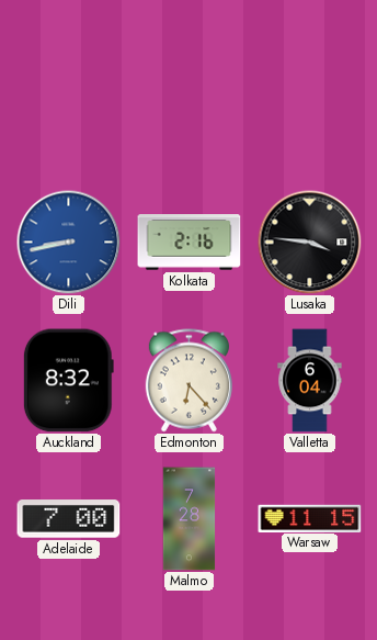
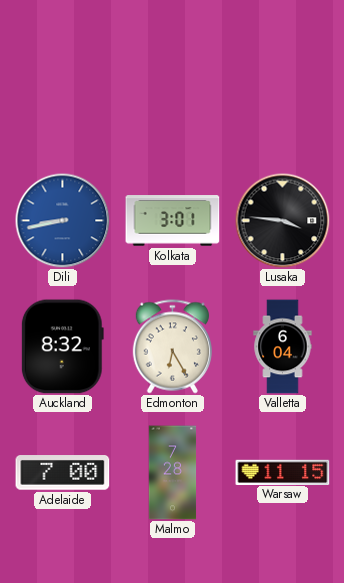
Kolkata: 2:16 -> 3:01 (173, 221)
Edmonton: 6:23 -> 6:25 (172, 347)
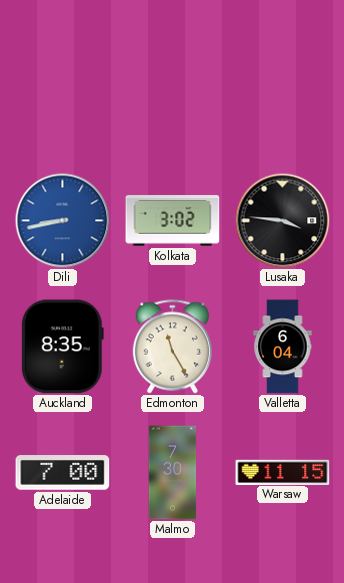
Kolkata: 3:01 -> 3:02 (173, 221)
Auckland: 8:32 -> 8:35 (62, 347)
Edmonton: 6:25 -> 11:25 (172, 347)
Malmo: 7:28 -> 7:30 (173, 473)
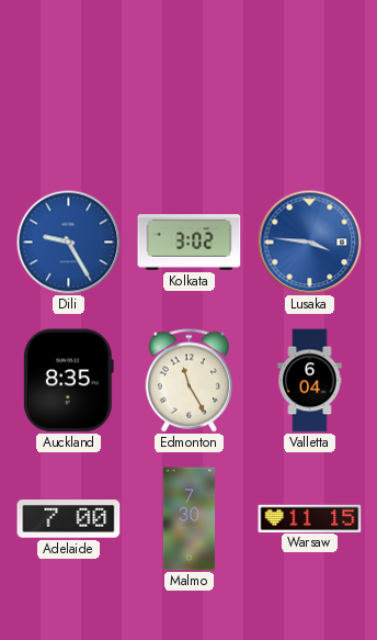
Dili: 8:43 -> 9:25 (68, 242)
Lusaka dial: black -> blue (309, 242)
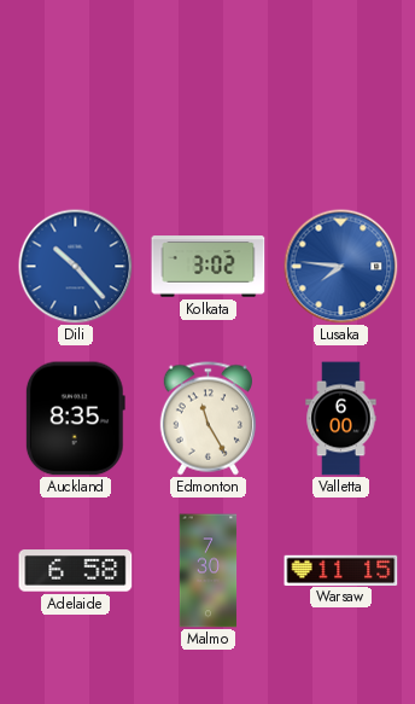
Dili: 9:25 -> 10:23 (75, 266)
Lusaka: 3:46 -> 7:46 (340, 266)
Valletta: 6:04 -> 6:00 (341, 419)
Adelaide: 7:00 -> 6:58 (76, 571)
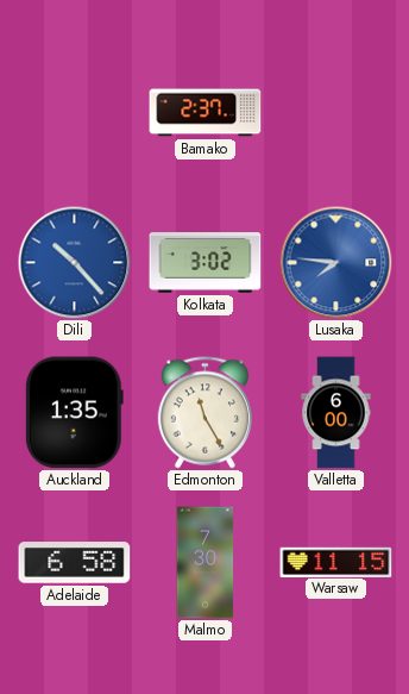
Bamako: none -> 2:37 (206, 113)
Auckland: 8:35 -> 1:35 (74, 413)
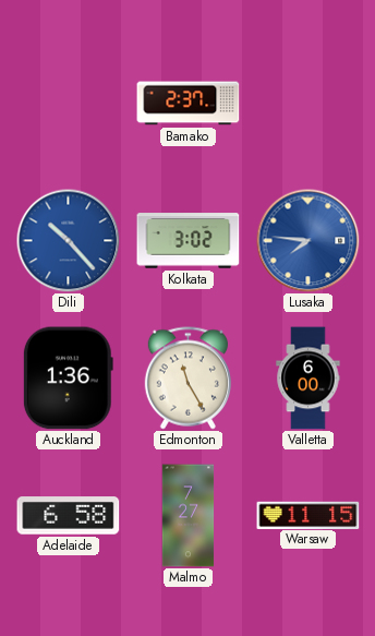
Auckland: 1:35 -> 1:36 (68, 379)
Malmo: 7:30 -> 7:27 (189, 516)
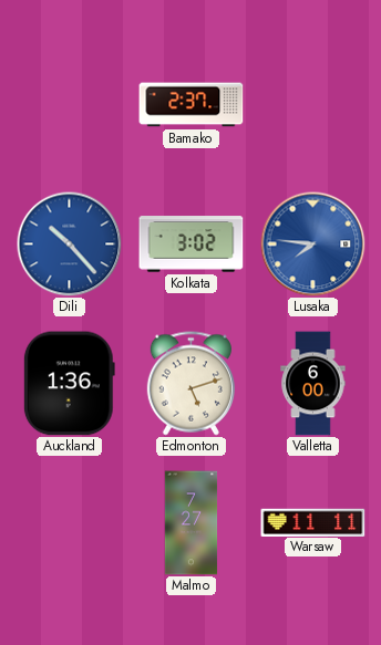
Edmonton: 11:25 -> 5:12 (190, 384)
Adelaide: 6:58 -> none (69, 516)
Warsaw: 11:15 -> 11:11 (313, 522)
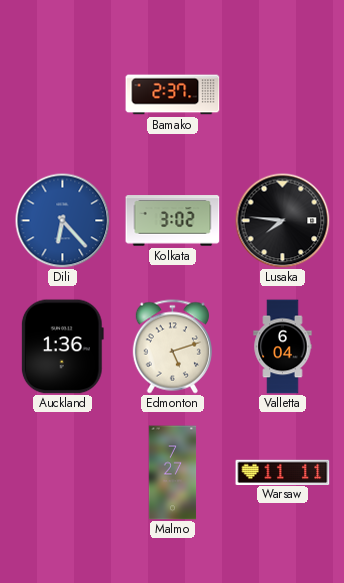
Dili: 10:23 -> 6:23 (62, 220)
Lusaka dial: blue -> black (282, 220)
Valletta: 6:00 -> 6:04 (283, 347)
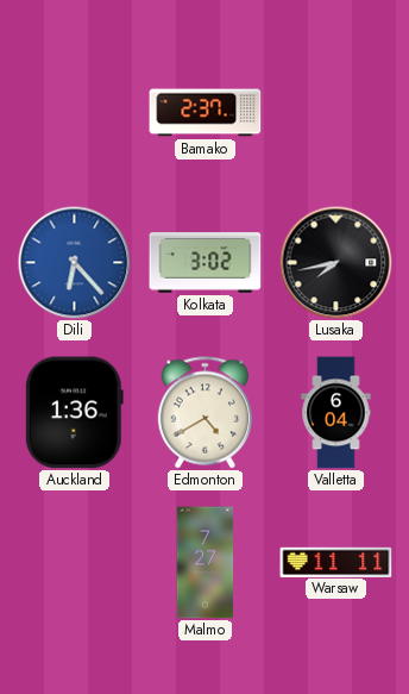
Lusaka: 7:46 -> 7:43 (335, 262)
Edmonton: 5:12 -> 4:40 (204, 413)
